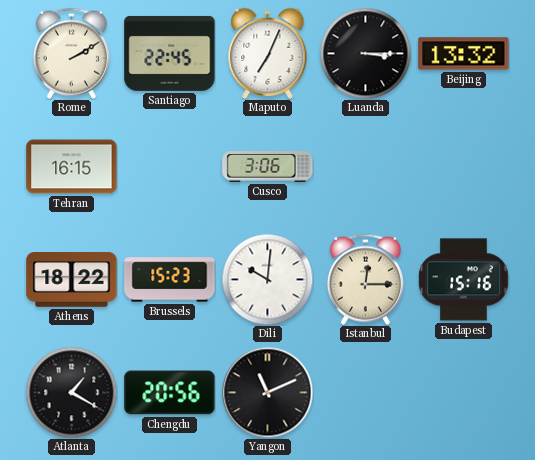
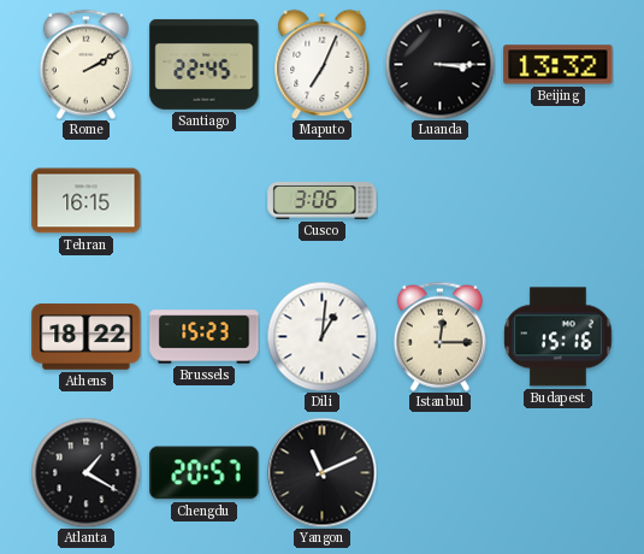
Dili: 10:01 -> 1:01 (321, 336)
Chengdu: 20:56 -> 20:57 (205, 473)
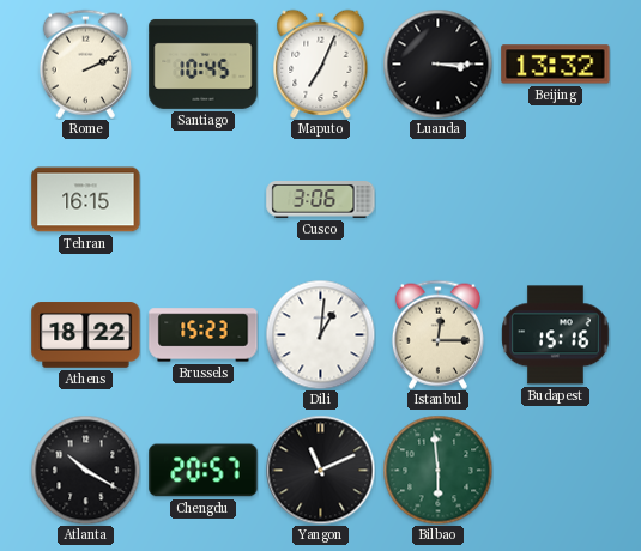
Rome: 2:10 -> 2:11 (85, 63)
Santiago: 22:45 -> 10:45 (204, 63)
Atlanta: 1:20 -> 10:20 (85, 470)
Bilbao: none -> 5:59 (437, 470)
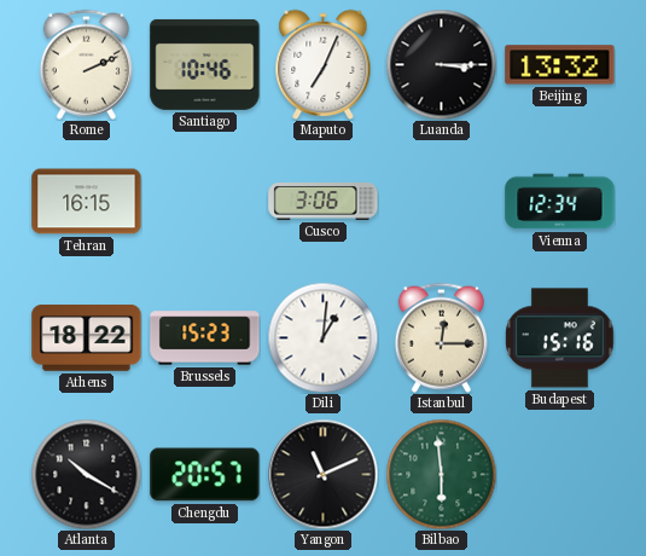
Santiago: 10:45 -> 10:46 (205, 64)
Vienna: none -> 12:34 (560, 202)
